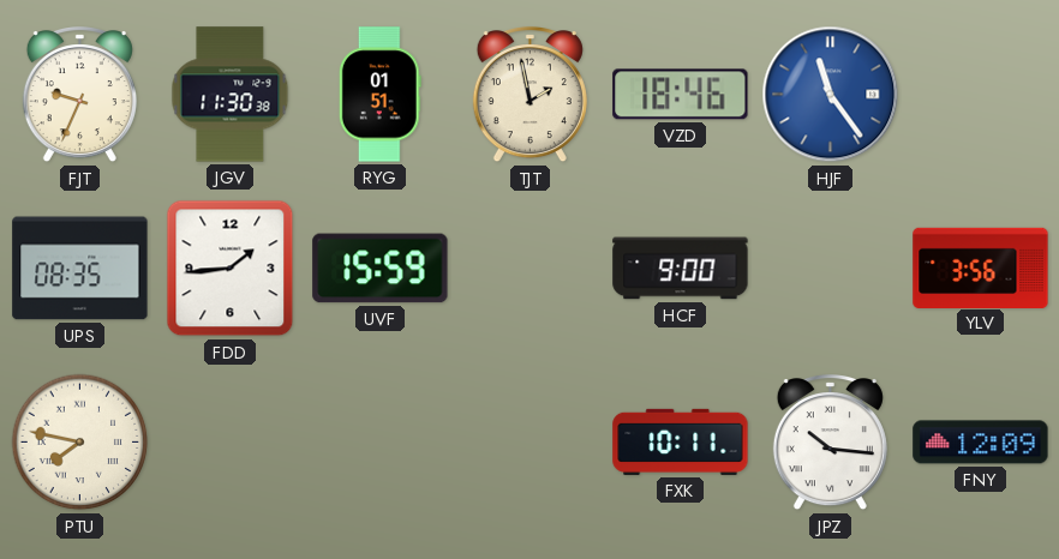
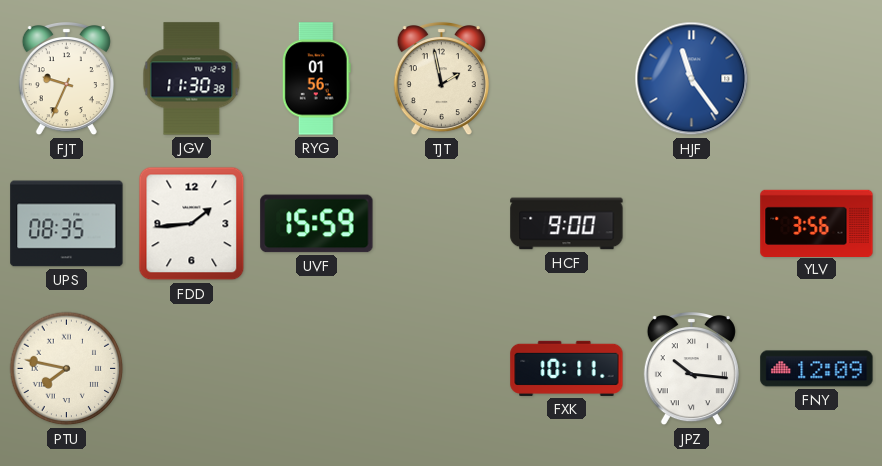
RYG: 01:51 -> 01:56 (316, 79)
VZD: 18:46 -> none (681, 95)
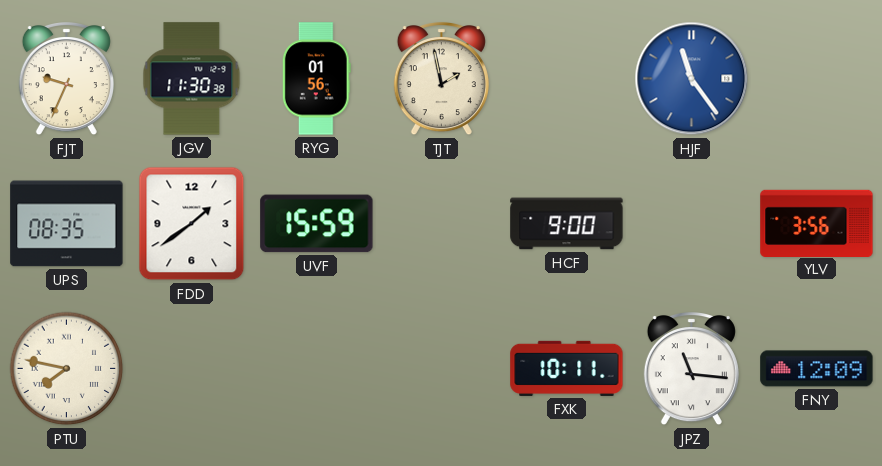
FDD: 1:44 -> 1:39 (192, 224)
JPZ: 10:16 -> 11:16 (691, 370)
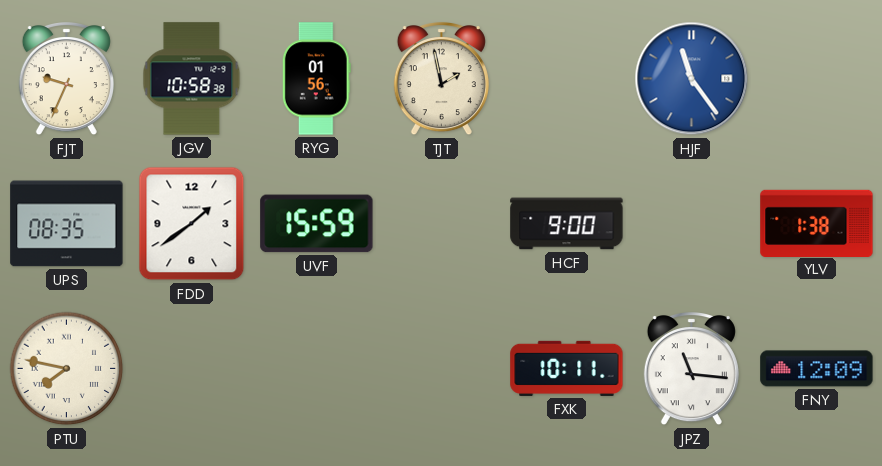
JGV: 11:30 -> 10:58 (192, 79)
YLV: 3:56 -> 1:38 (817, 223)
